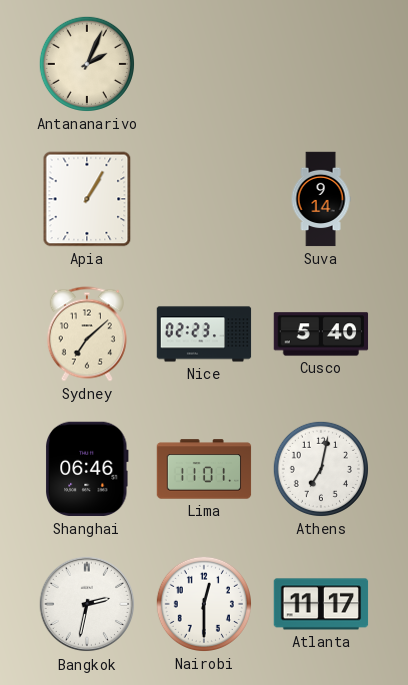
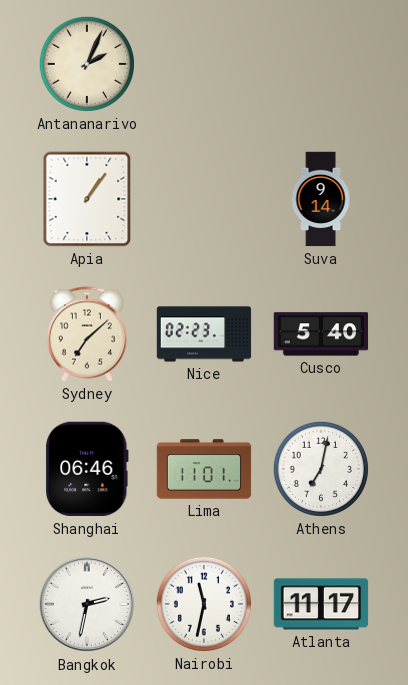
Apia: 1:05 -> 1:06 (87, 199)
Nairobi: 12:30 -> 11:32 (204, 604)
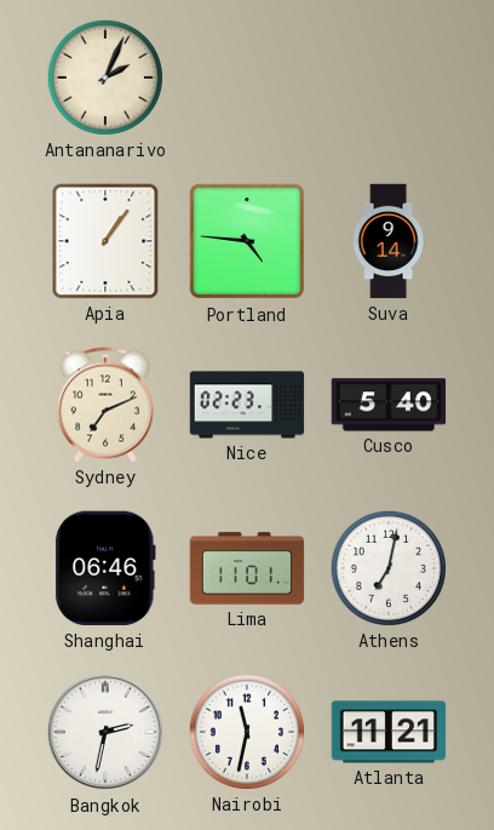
Portland: none -> 4:46 (247, 241)
Sydney: 7:08 -> 7:11 (105, 405)
Atlanta: 11:17 -> 11:21 (389, 732)
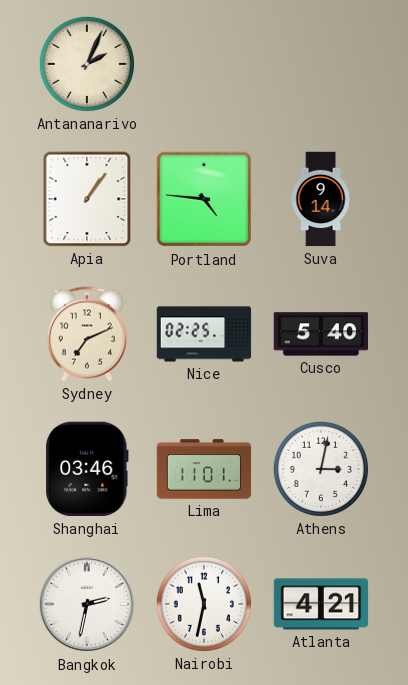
Nice: 02:23 -> 02:25 (204, 334)
Shanghai: 06:46 -> 03:46 (87, 469)
Athens: 7:02 -> 3:02 (321, 469)
Atlanta: 11:21 -> 4:21 (321, 604)
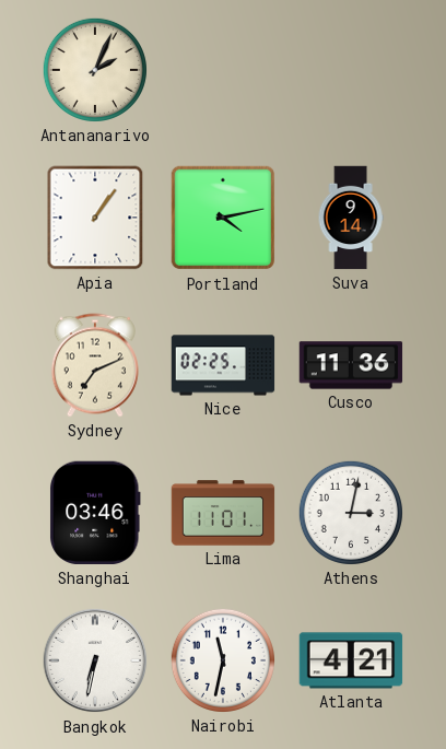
Portland: 4:46 -> 4:13 (223, 218)
Cusco: 5:40 -> 11:36 (351, 365)
Bangkok: 2:32 -> 6:32 (95, 660)
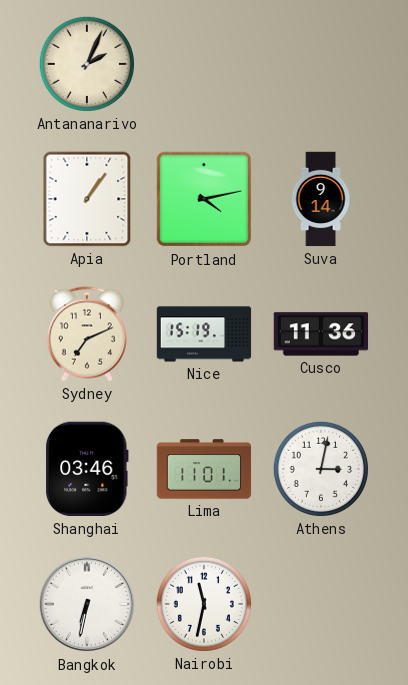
Nice: 02:25 -> 15:19 (204, 334)
Atlanta: 4:21 -> none (351, 660)
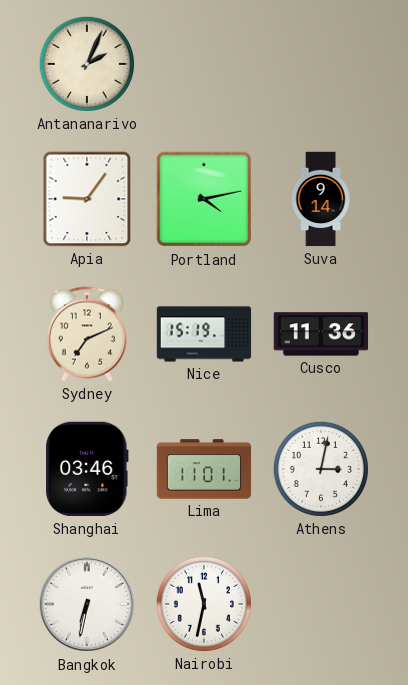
Apia: 1:06 -> 9:06 (87, 199)
